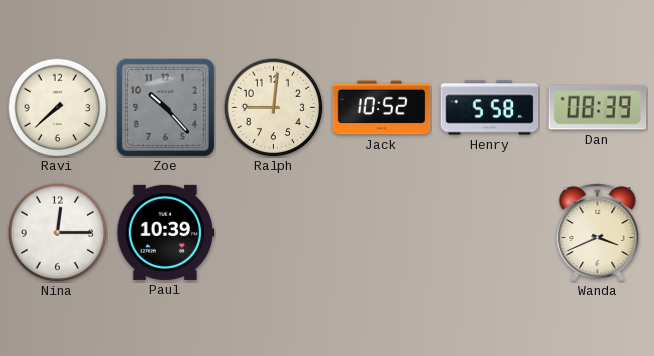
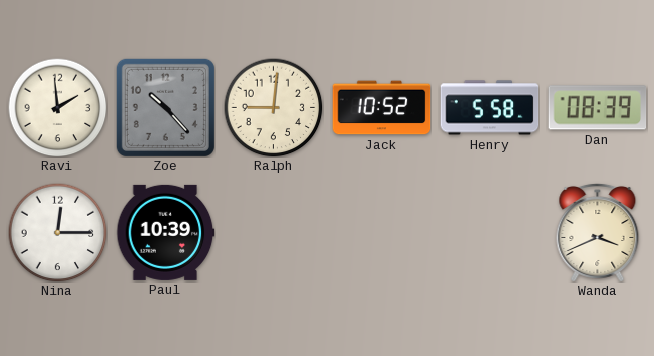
Ravi: 7:38 -> 1:59 (58, 108)
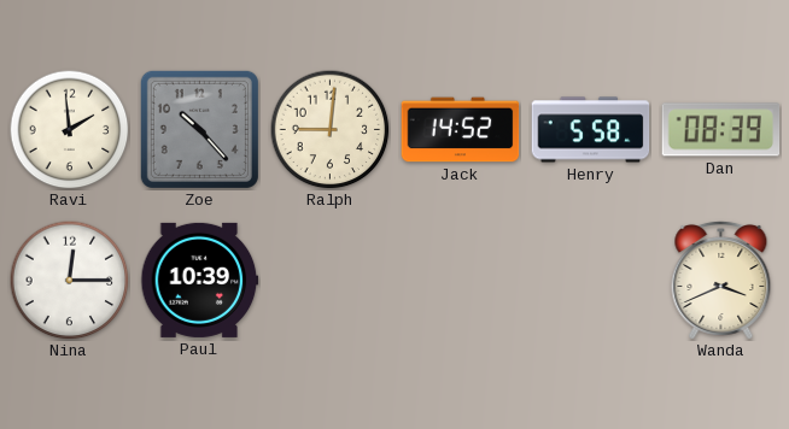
Jack: 10:52 -> 14:52 (461, 130)
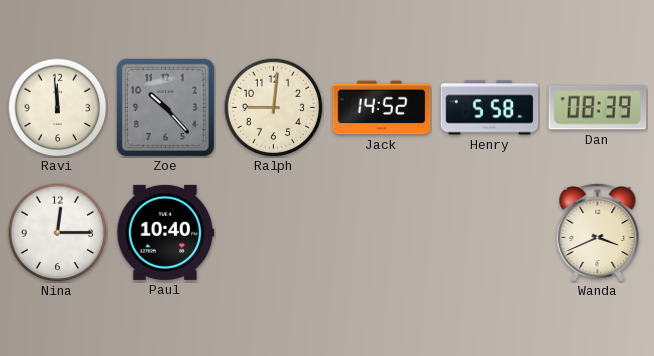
Ravi: 1:59 -> 11:59 (58, 108)
Paul: 10:39 -> 10:40 (166, 232)
